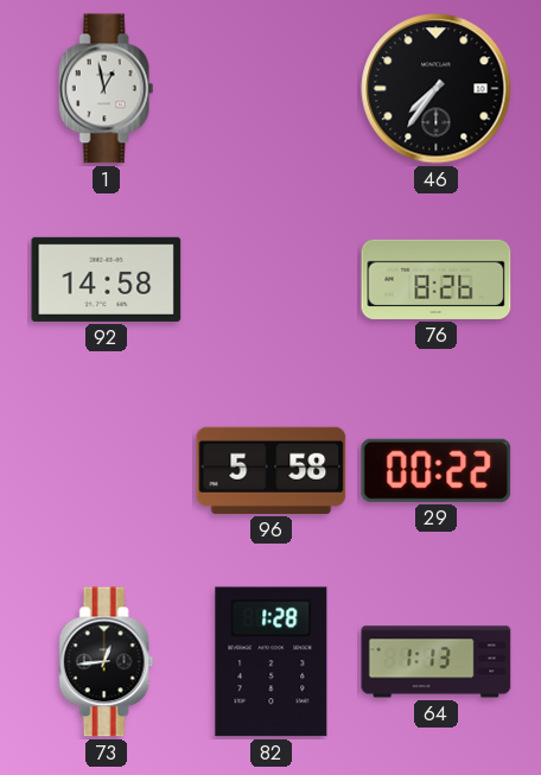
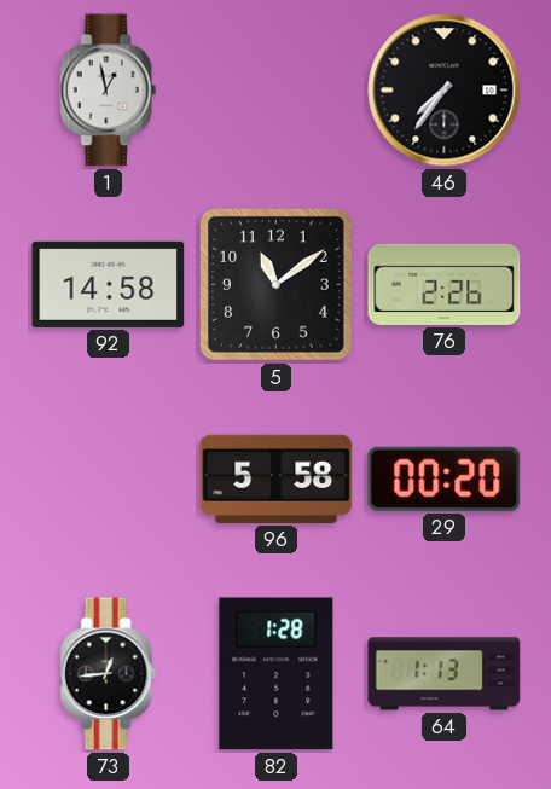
5: none -> 11:09 (275, 284)
76: 8:26 -> 2:26 (445, 284)
29: 00:22 -> 00:20 (445, 478)
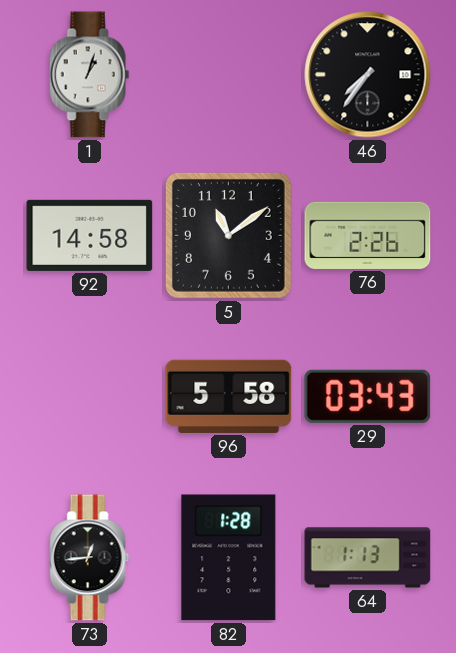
1: 12:58 -> 1:03 (90, 75)
29: 00:20 -> 03:43 (368, 396)
